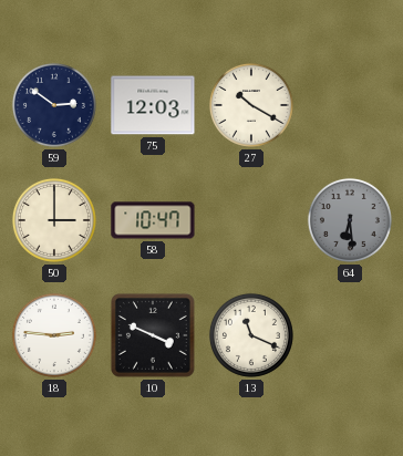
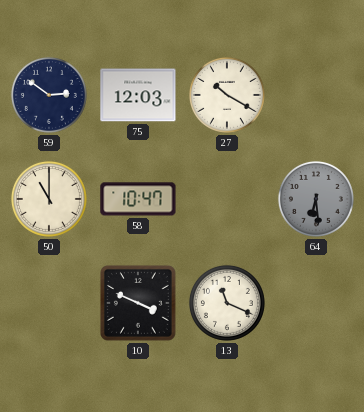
50: 3:00 -> 11:00 (49, 199)
18: 2:46 -> none (54, 335)
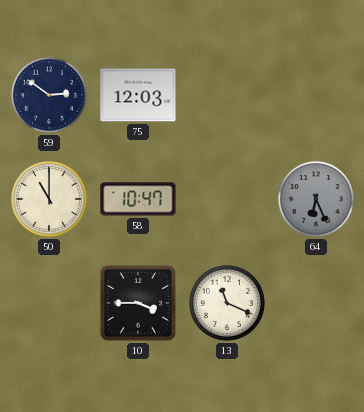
27: 10:20 -> none (227, 95)
64: 6:29 -> 6:26 (316, 199)
10: 3:49 -> 3:45 (138, 303)
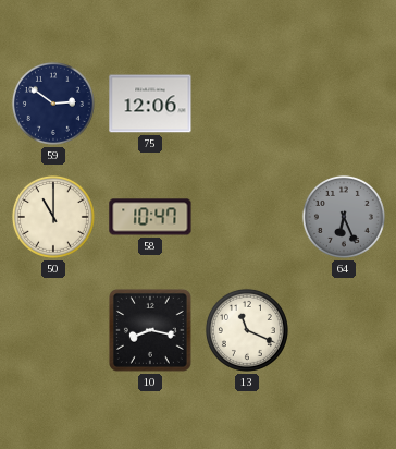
75: 12:03 -> 12:06 (150, 104)
10: 3:45 -> 8:17 (150, 330)
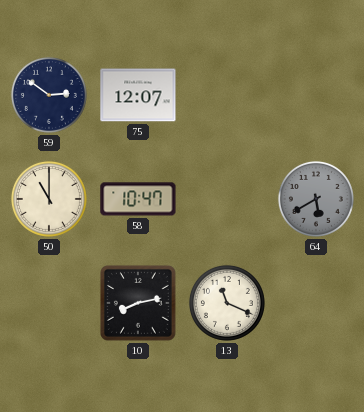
75: 12:06 -> 12:07 (138, 95)
64: 6:26 -> 5:40 (316, 199)
10: 8:17 -> 8:13 (138, 303)
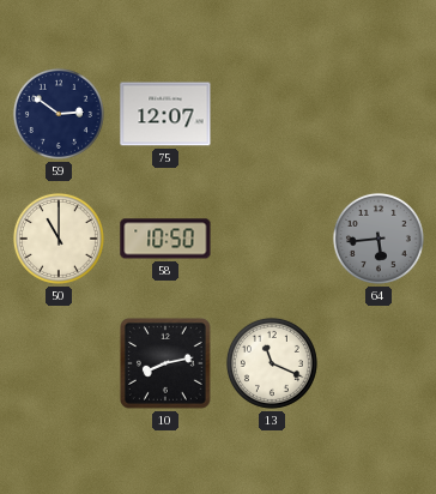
58: 10:47 -> 10:50 (165, 239)
64: 5:40 -> 5:44 (379, 239)
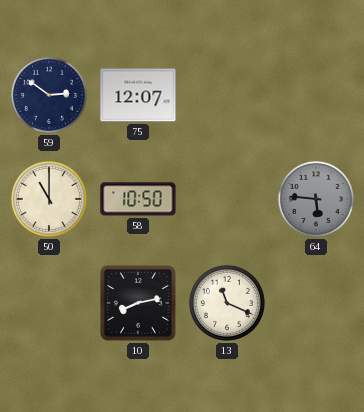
64: 5:44 -> 5:46 (316, 199)
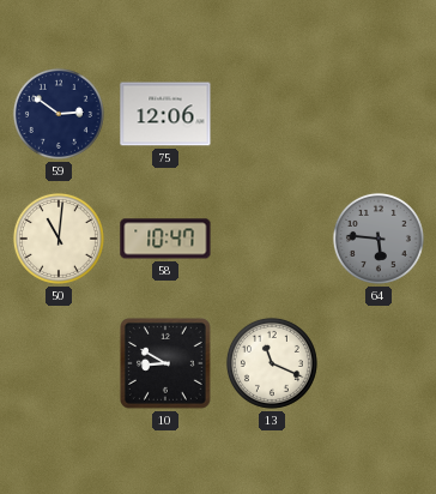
75: 12:07 -> 12:06 (165, 114)
50: 11:00 -> 11:01 (59, 239)
58: 10:50 -> 10:47 (165, 239)
10: 8:13 -> 8:50 (165, 363)
